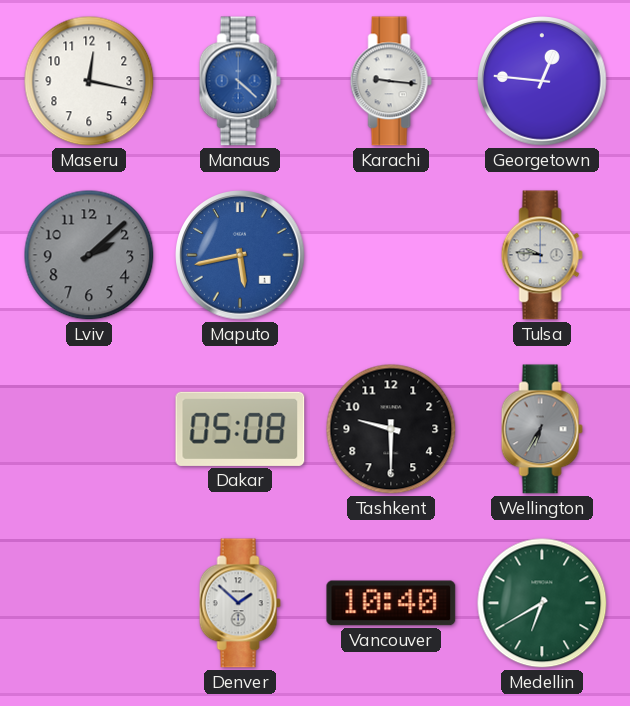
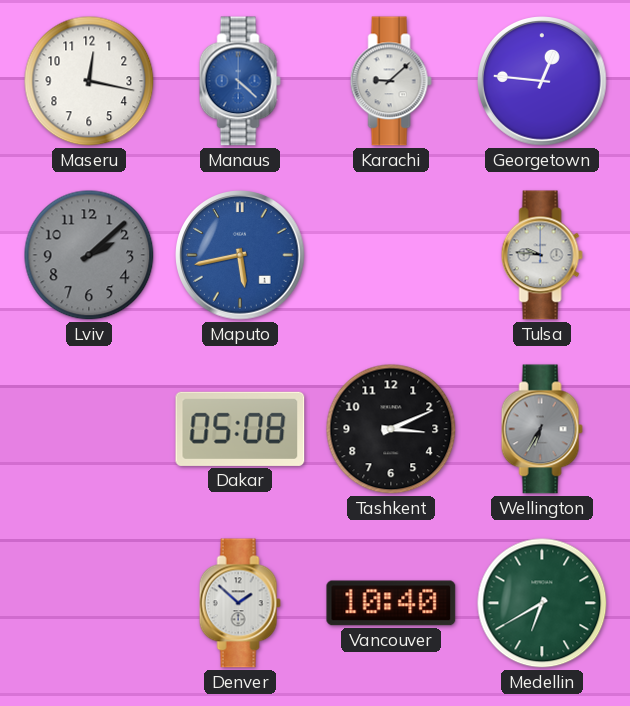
Karachi: 9:16 -> 9:08 (391, 81)
Tashkent: 9:30 -> 3:11 (391, 429)
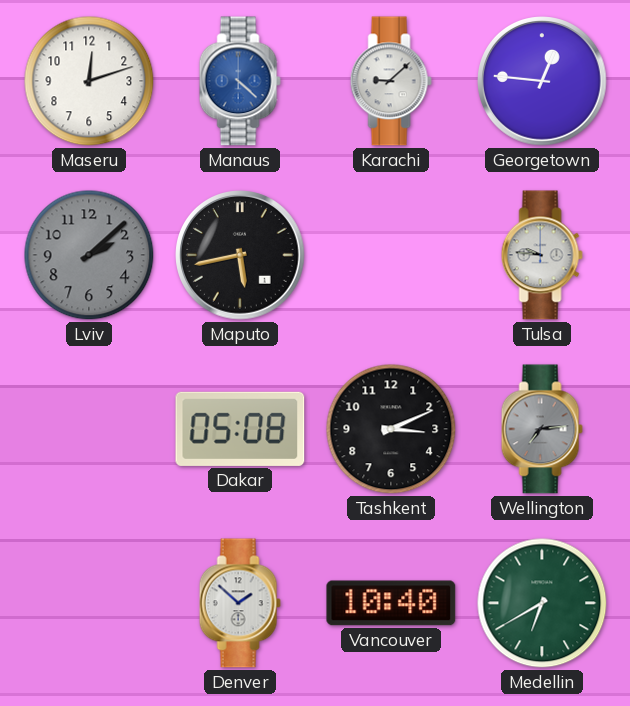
Maseru: 12:17 -> 12:12 (89, 81)
Maputo dial: blue -> black (240, 255)
Wellington: 6:35 -> 7:14 (542, 429)
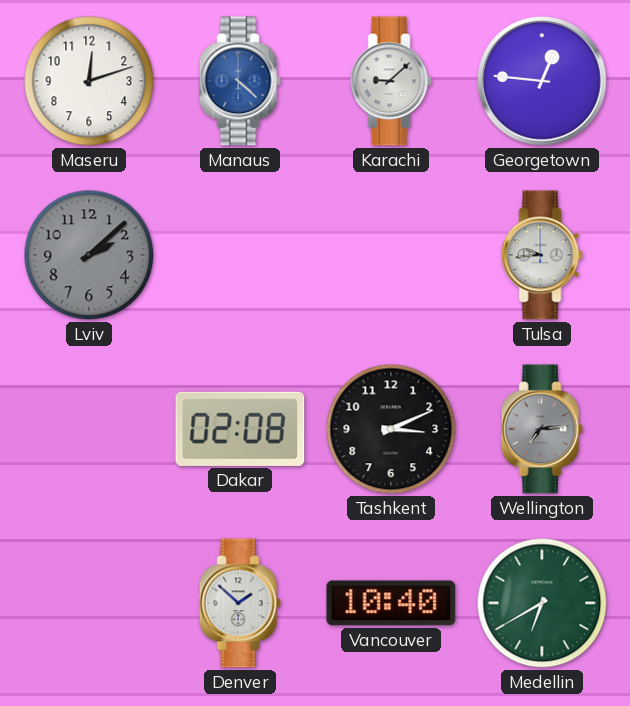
Maputo: 5:43 -> none (240, 255)
Tulsa: 9:46 -> 9:44 (542, 255)
Dakar: 05:08 -> 02:08 (240, 429)
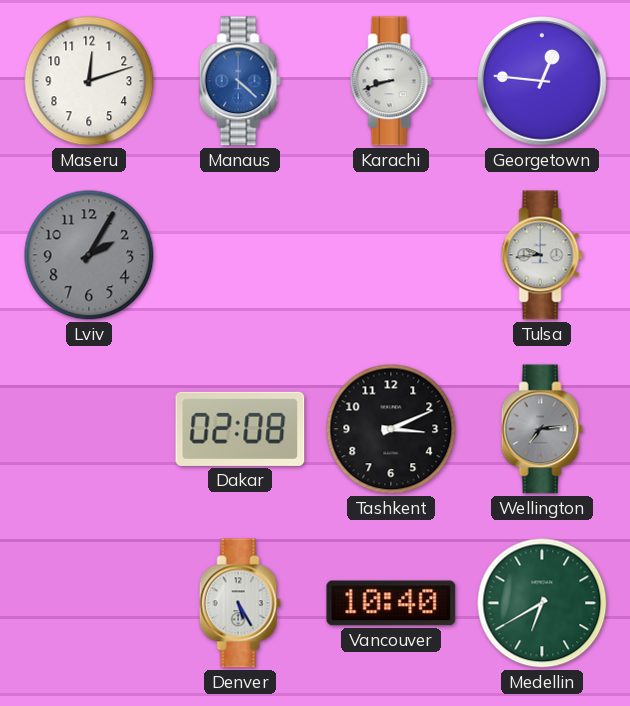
Karachi: 9:08 -> 8:42 (391, 81)
Lviv: 2:08 -> 2:05 (89, 255)
Denver: 1:52 -> 5:25 (240, 603)
